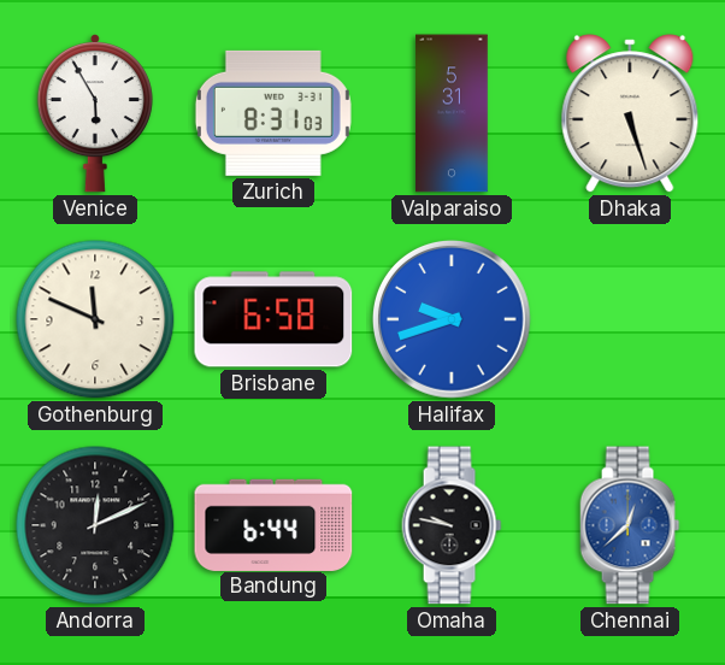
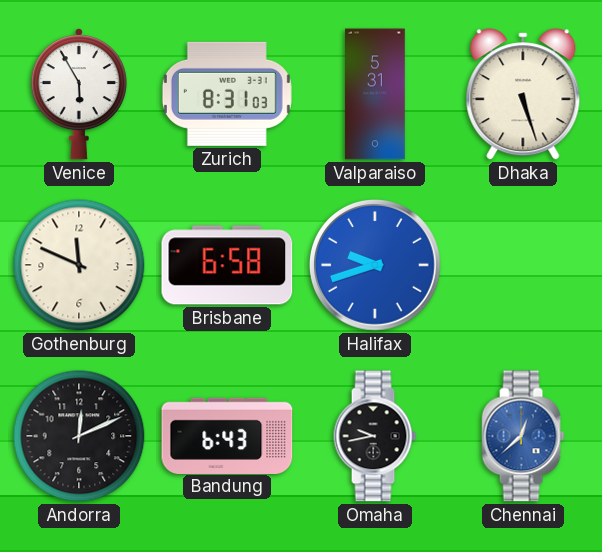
Bandung: 6:44 -> 6:43 (227, 435)
Omaha: 9:47 -> 9:43 (375, 436)
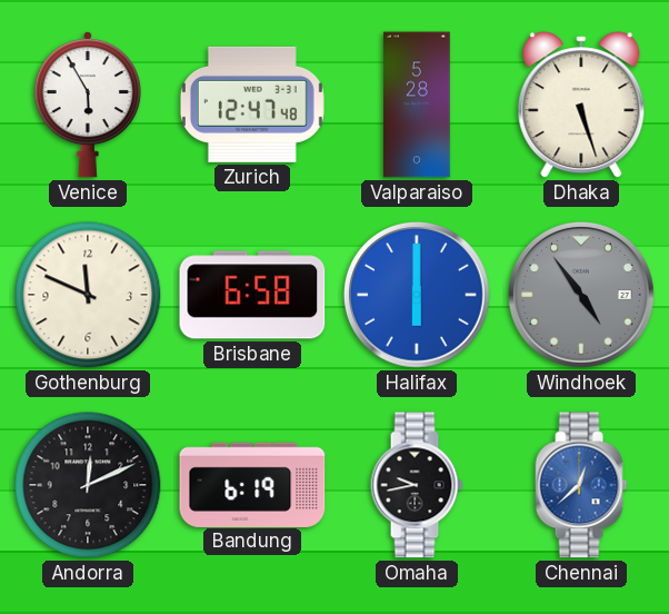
Zurich: 8:31 -> 12:47 (252, 105)
Valparaiso: 5:31 -> 5:28 (417, 105)
Halifax: 9:42 -> 6:00 (417, 295)
Windhoek: none -> 4:54 (581, 295)
Bandung: 6:43 -> 6:19 (252, 484)
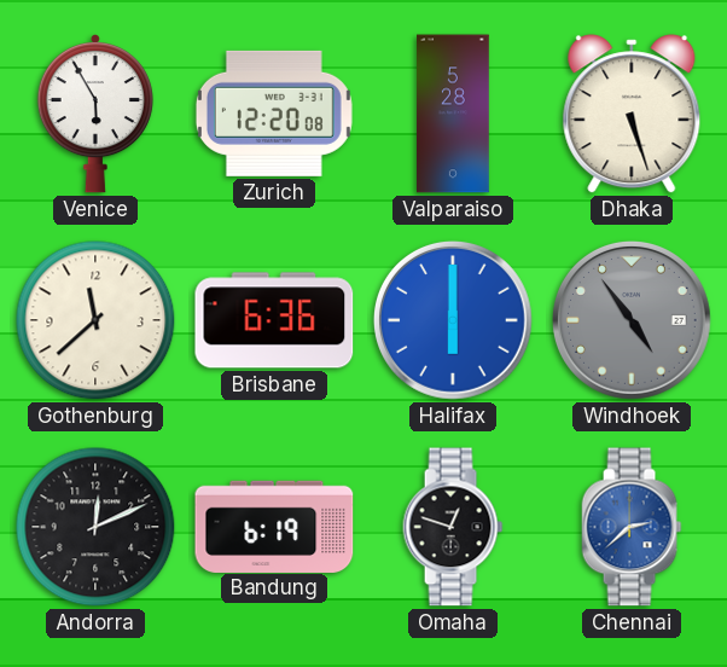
Zurich: 12:47 -> 12:20 (274, 114)
Gothenburg: 11:49 -> 11:38 (95, 320)
Brisbane: 6:58 -> 6:36 (274, 320)
Omaha: 9:43 -> 12:48 (453, 527)
Chennai: 12:38 -> 2:38 (632, 527)
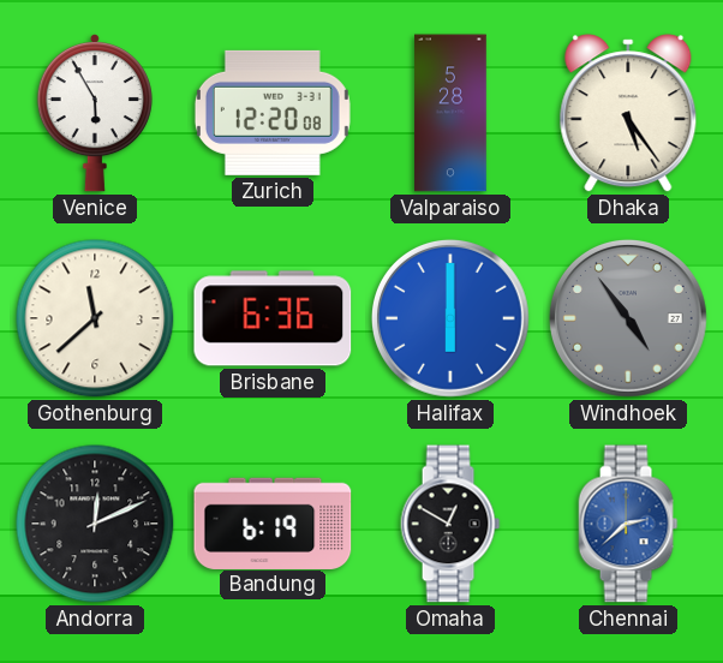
Dhaka: 5:27 -> 5:24 (628, 113)
Omaha: 12:48 -> 12:50 (450, 524)
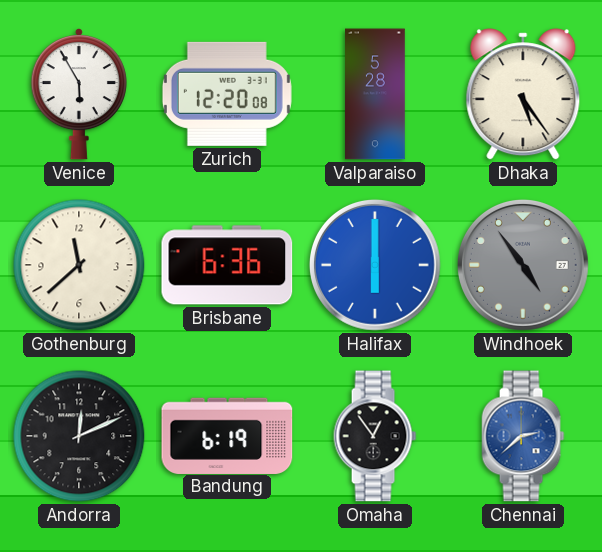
Omaha: 12:50 -> 12:54 (375, 436)
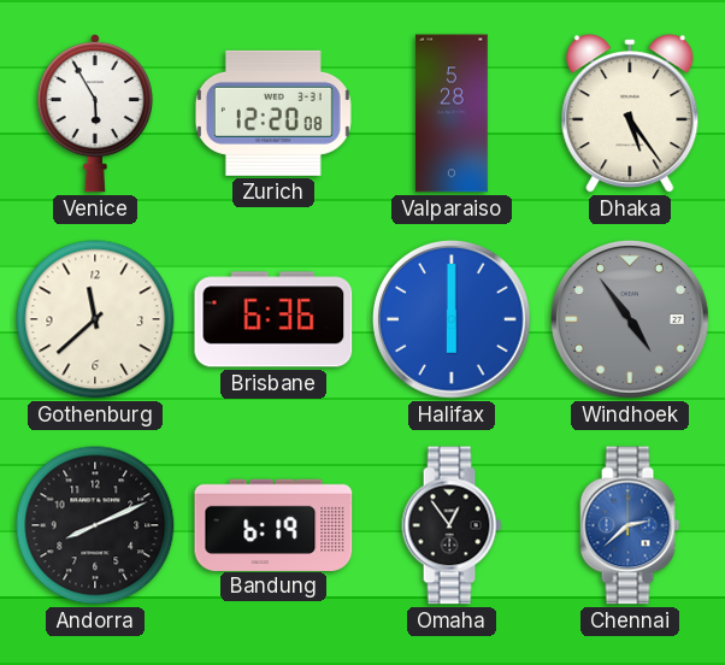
Andorra: 12:11 -> 8:11 (95, 525)
